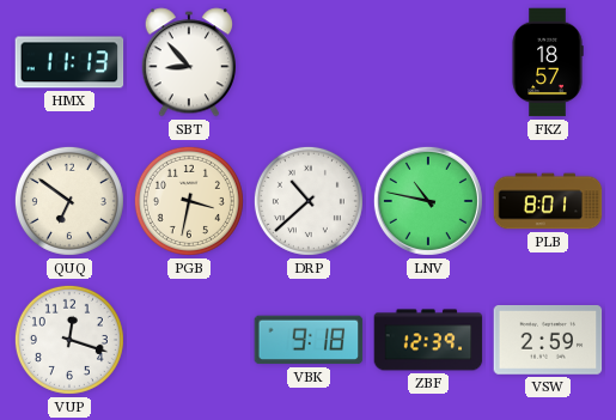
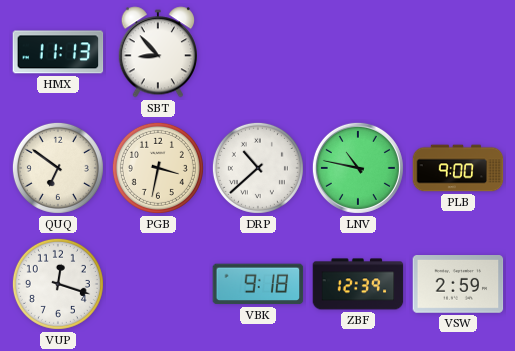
FKZ: 18:57 -> none (548, 62)
PLB: 8:01 -> 9:00 (458, 168)
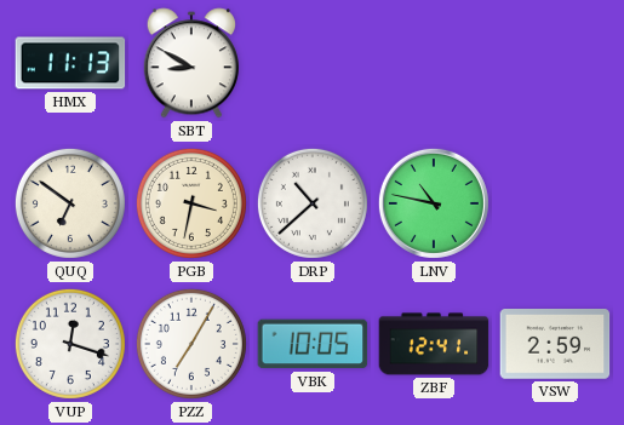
SBT: 8:53 -> 8:50 (190, 63)
PLB: 9:00 -> none (458, 168)
PZZ: none -> 7:05 (191, 344)
VBK: 9:18 -> 10:05 (313, 344)
ZBF: 12:39 -> 12:41 (434, 344)
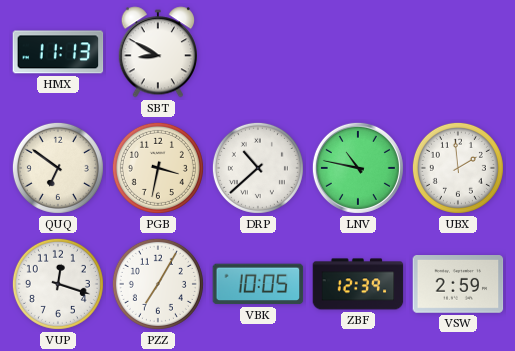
UBX: none -> 1:59 (458, 168)
ZBF: 12:41 -> 12:39 (358, 284)
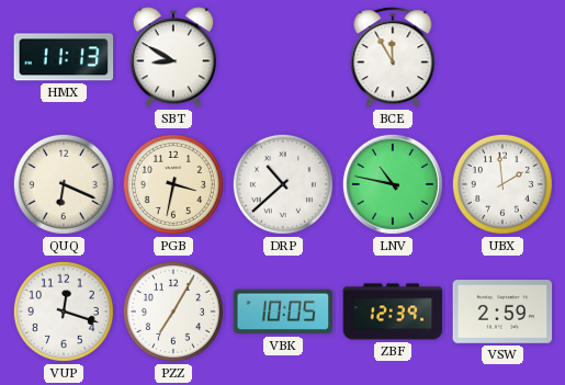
BCE: none -> 11:55 (393, 57)
QUQ: 6:51 -> 6:19 (64, 184)
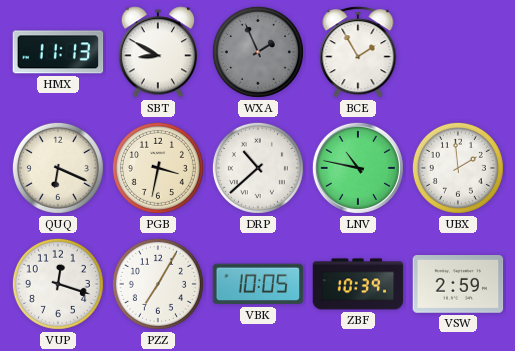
WXA: none -> 1:56 (258, 52)
BCE: 11:55 -> 1:55 (358, 52)
ZBF: 12:39 -> 10:39 (358, 284)
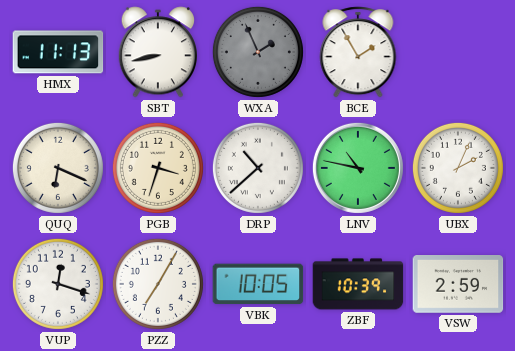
SBT: 8:50 -> 8:43 (157, 52)
PGB: 3:32 -> 3:33 (158, 168)
UBX: 1:59 -> 2:04 (458, 168)
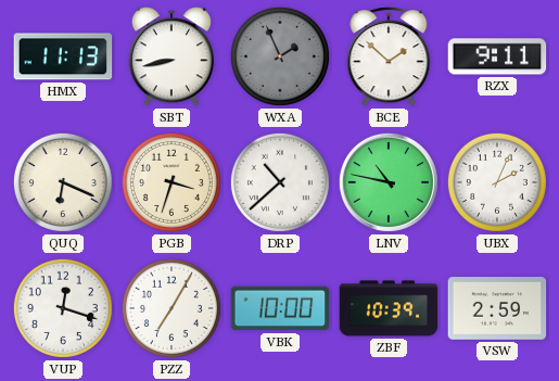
BCE: 1:55 -> 1:52 (389, 56)
RZX: none -> 9:11 (497, 56)
VBK: 10:05 -> 10:00 (280, 308)
